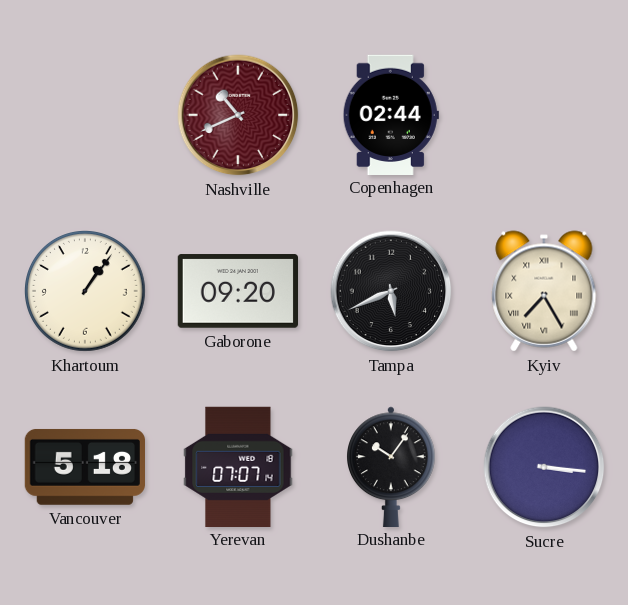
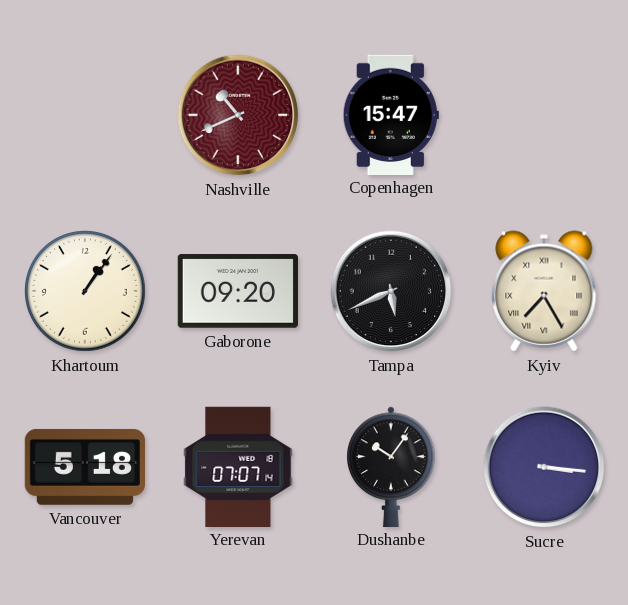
Copenhagen: 02:44 -> 15:47 (391, 114)
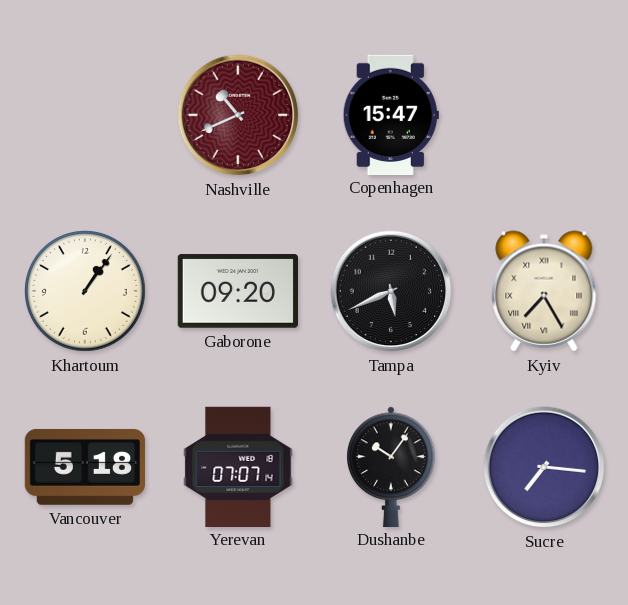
Sucre: 3:16 -> 7:16 (544, 467)
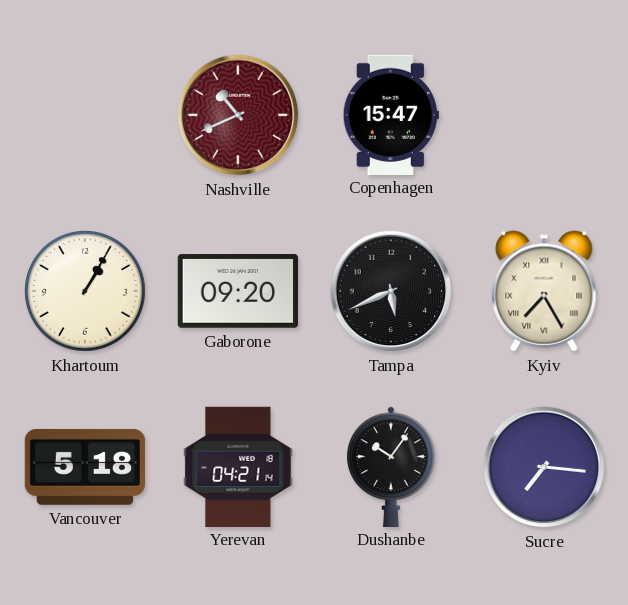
Khartoum: 1:06 -> 1:05 (86, 292)
Yerevan: 07:07 -> 04:21 (238, 466)
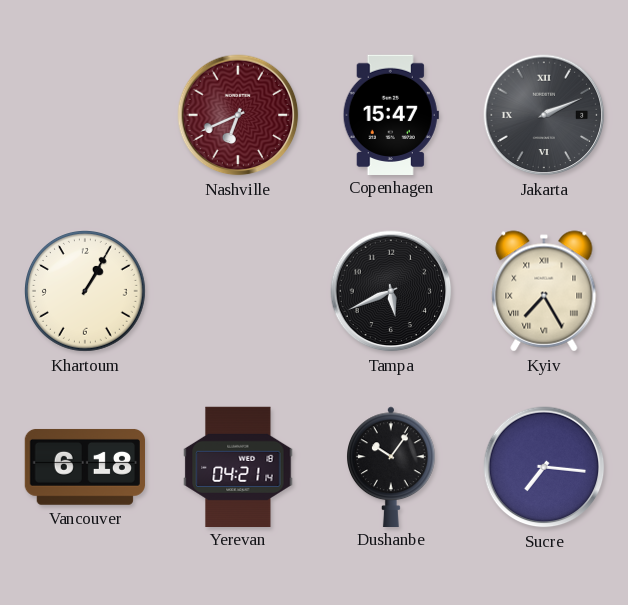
Nashville: 10:41 -> 6:41 (238, 115)
Jakarta: none -> 2:11 (544, 115)
Gaborone: 09:20 -> none (237, 291)
Vancouver: 5:18 -> 6:18 (84, 467)
